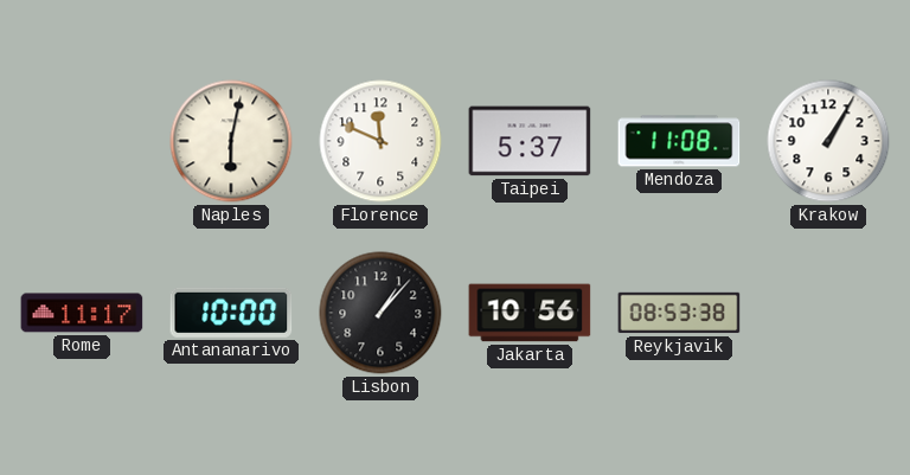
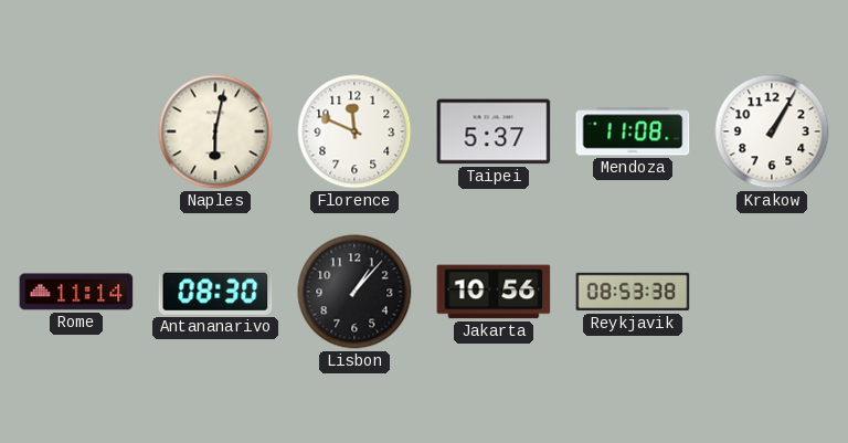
Rome: 11:17 -> 11:14 (76, 292)
Antananarivo: 10:00 -> 08:30 (215, 292)
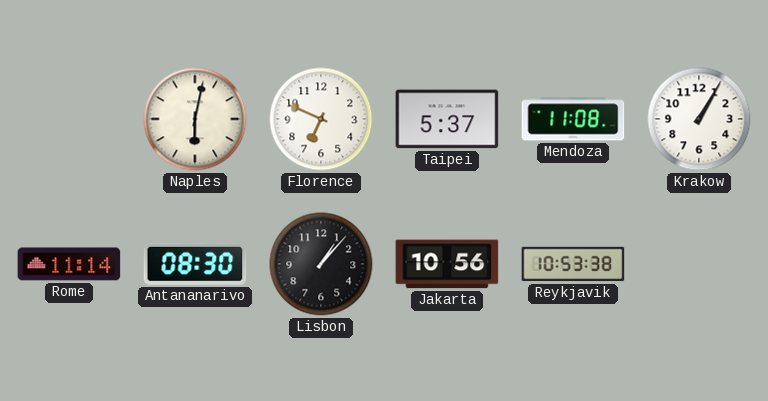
Florence: 11:49 -> 6:49 (321, 119)
Reykjavik: 08:53 -> 10:53 (573, 264)
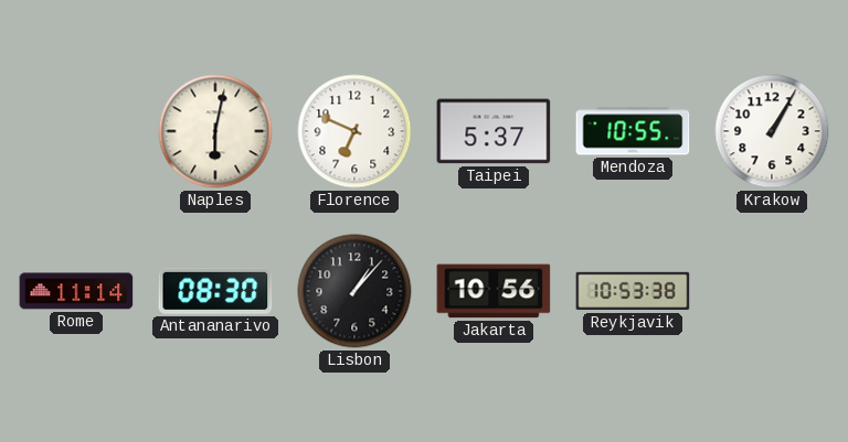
Mendoza: 11:08 -> 10:55 (633, 131)
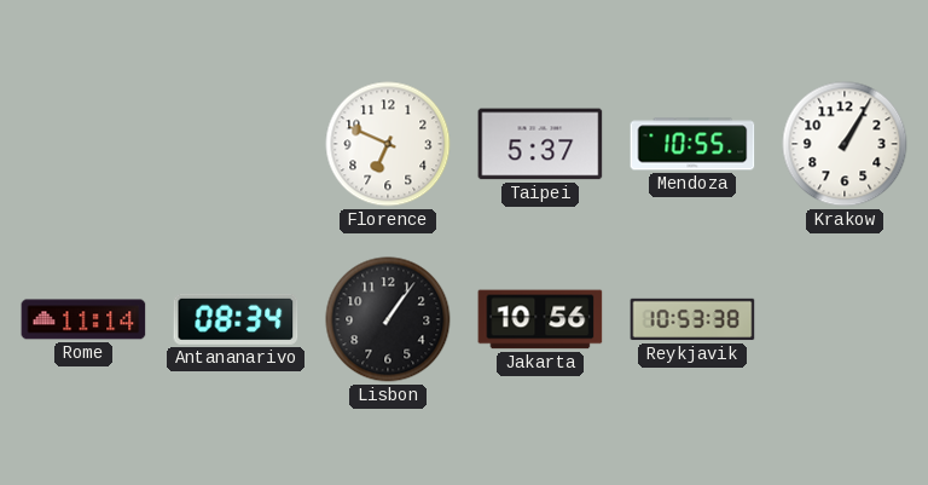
Naples: 6:02 -> none (215, 131)
Antananarivo: 08:30 -> 08:34 (236, 319)
Lisbon: 1:07 -> 1:06 (388, 319)
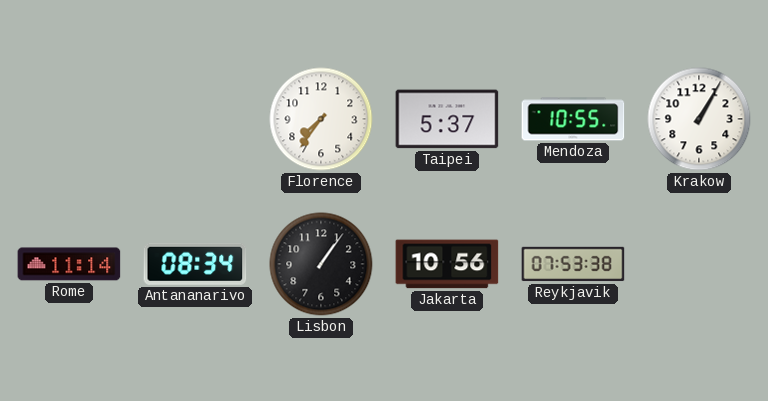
Florence: 6:49 -> 7:36 (321, 119)
Reykjavik: 10:53 -> 07:53 (573, 264)
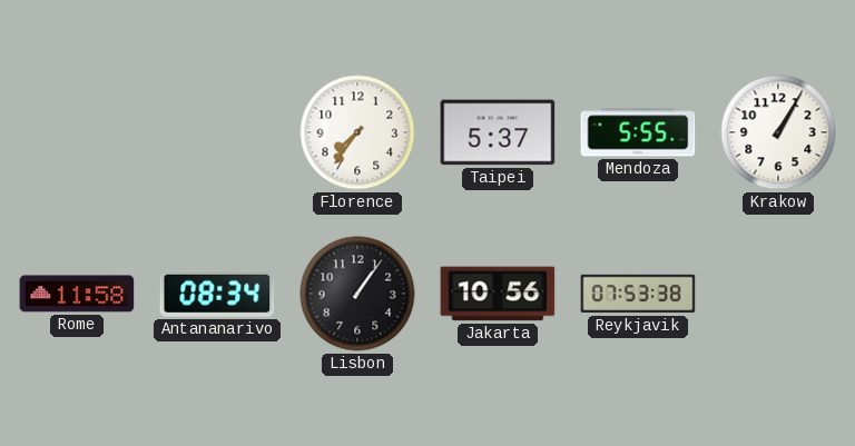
Mendoza: 10:55 -> 5:55 (638, 132)
Rome: 11:14 -> 11:58 (77, 294)
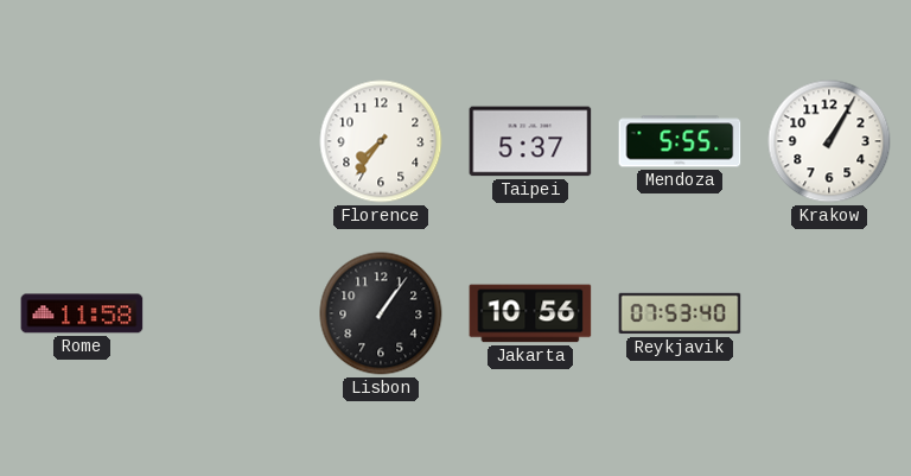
Antananarivo: 08:34 -> none (217, 294)
Reykjavik: 07:53:38 -> 07:53:40 (680, 313)
